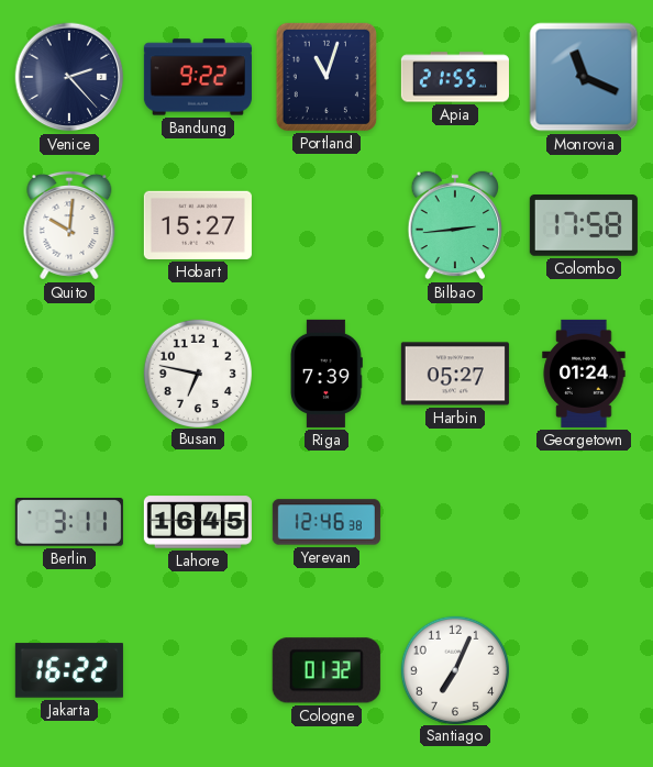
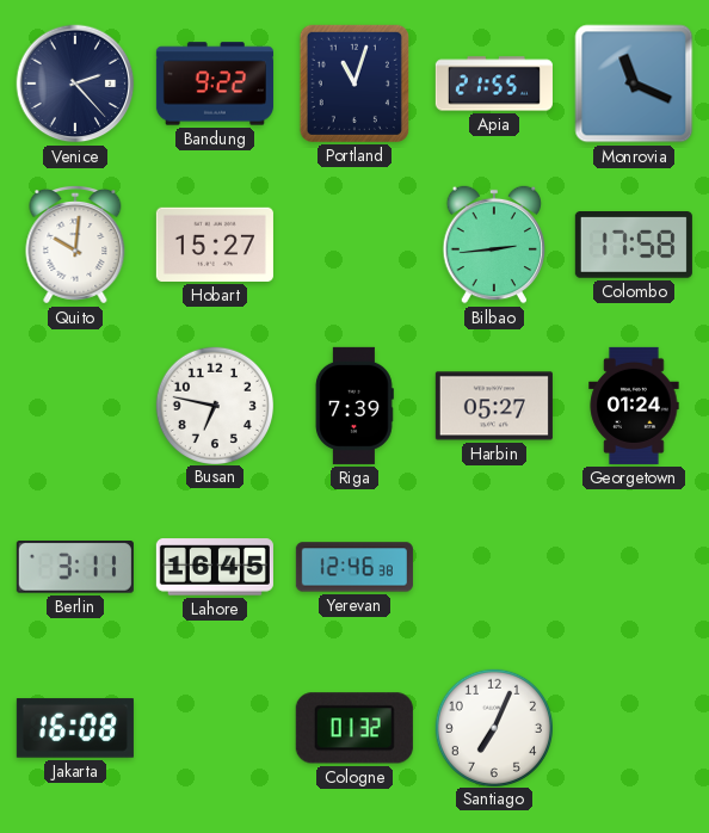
Jakarta: 16:22 -> 16:08 (75, 728)
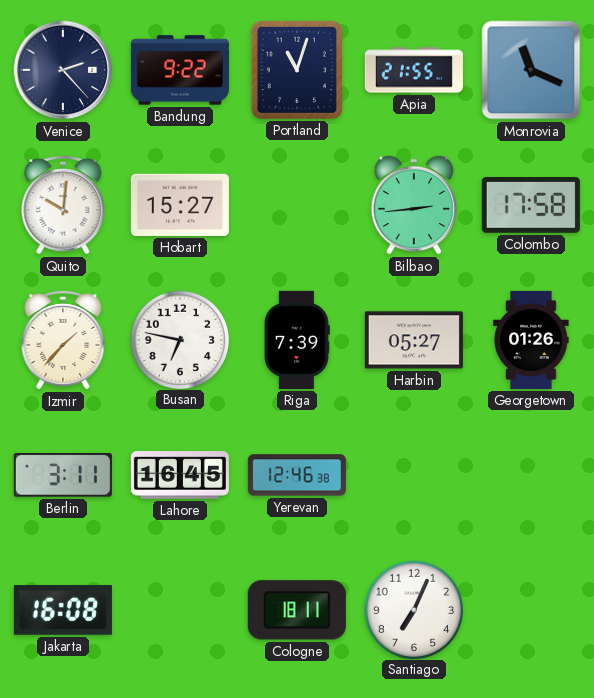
Izmir: none -> 1:37 (63, 340)
Georgetown: 01:24 -> 01:26 (531, 340)
Cologne: 01:32 -> 18:11 (297, 610)
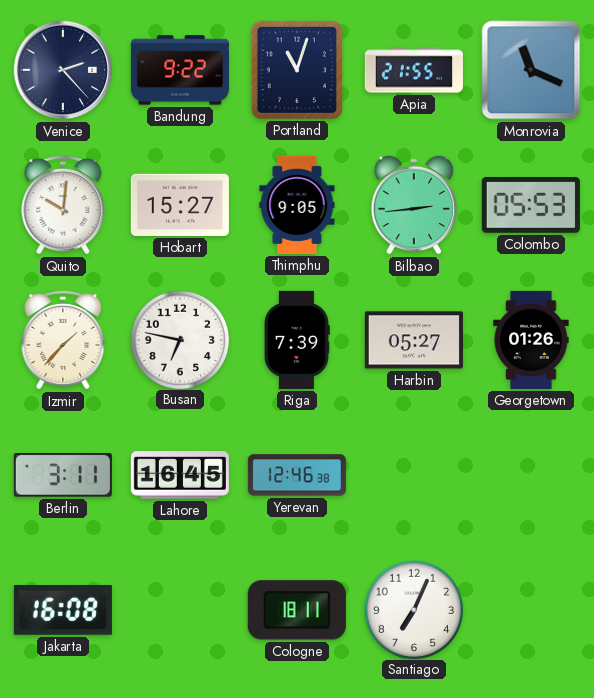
Thimphu: none -> 9:05 (297, 205)
Colombo: 17:58 -> 05:53 (531, 206)
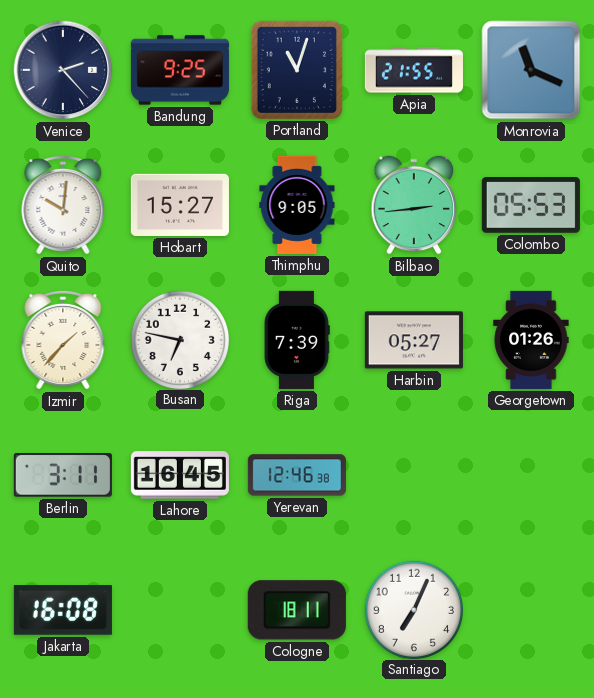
Bandung: 9:22 -> 9:25 (180, 70)
